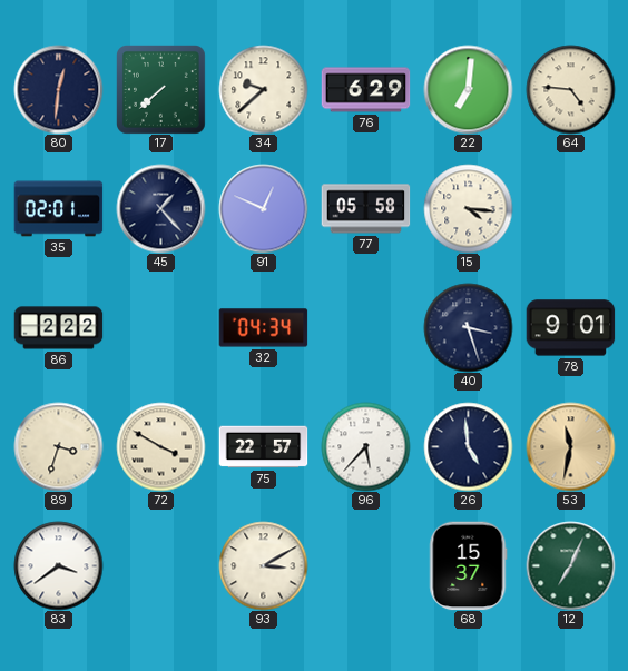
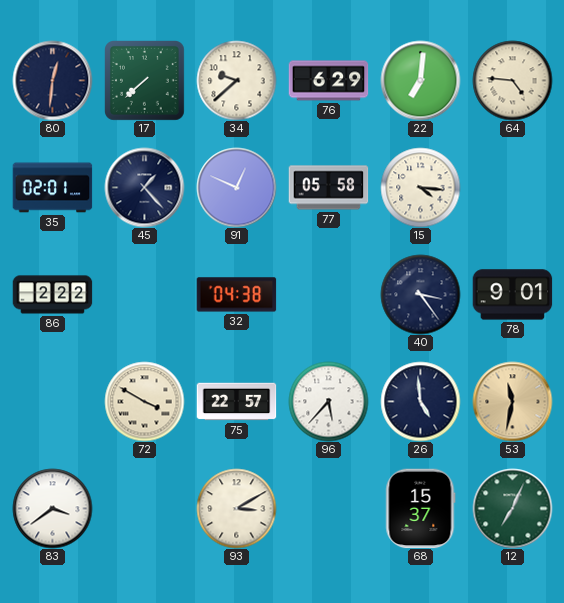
32: 04:34 -> 04:38 (236, 295)
40: 3:27 -> 3:24 (420, 294)
89: 3:33 -> none (58, 446)
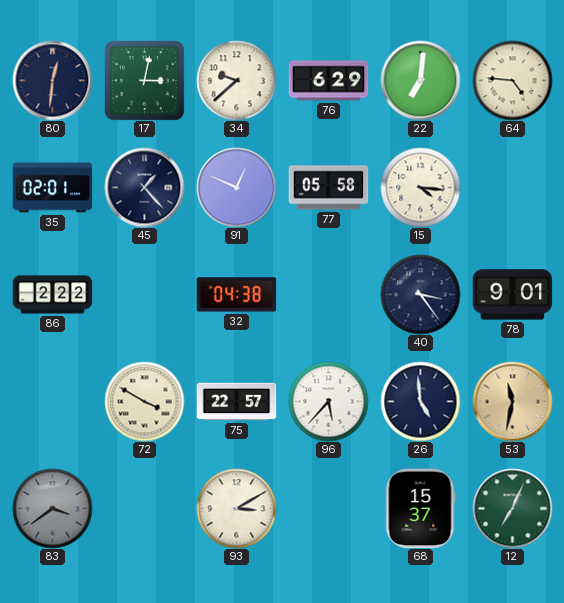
17: 7:38 -> 3:02 (145, 81)
83 dial: white -> grey (52, 508)
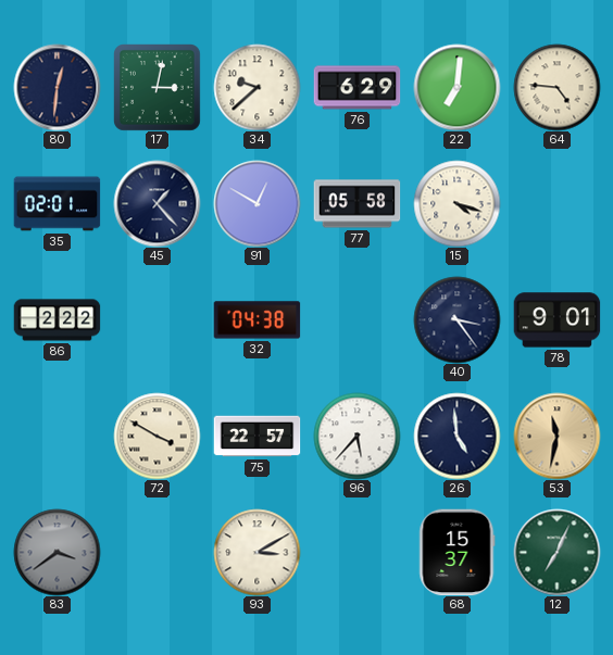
91: 12:49 -> 12:50 (257, 203)
15: 4:16 -> 4:18 (456, 203)
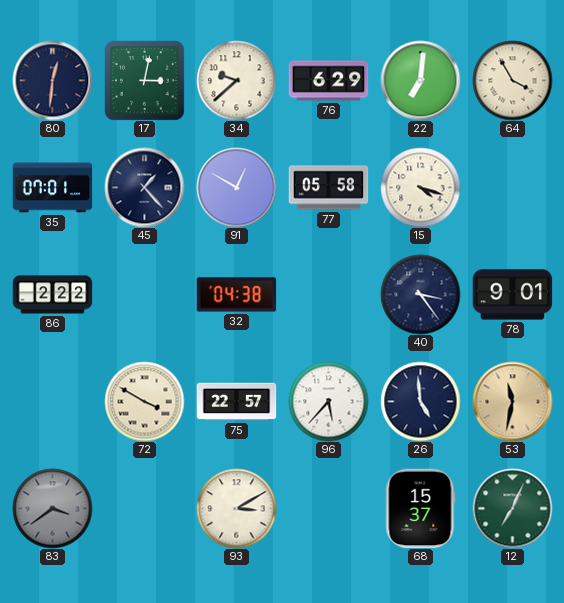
64: 4:46 -> 3:55 (512, 80)
35: 02:01 -> 07:01 (52, 188)
